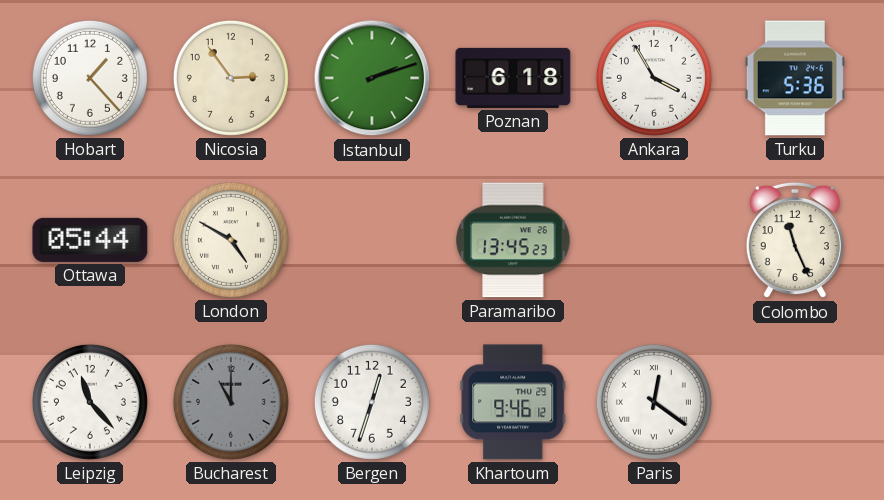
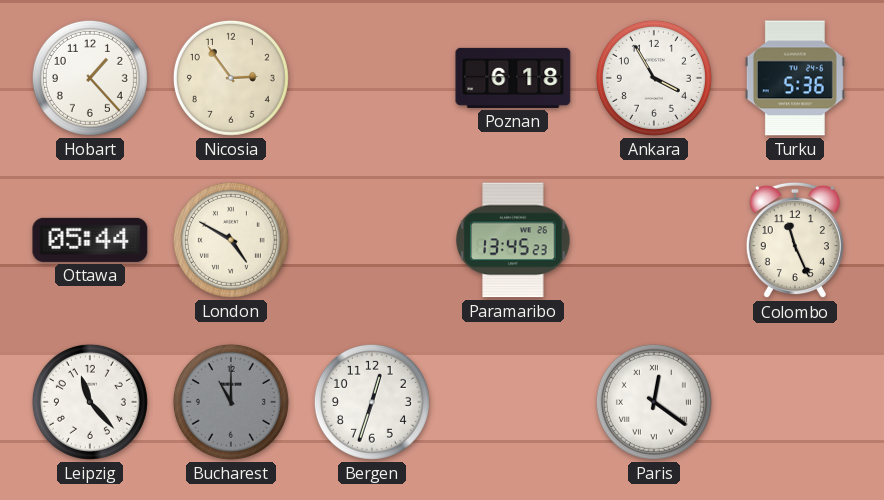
Istanbul: 2:12 -> none (372, 78)
Khartoum: 9:46 -> none (513, 402)
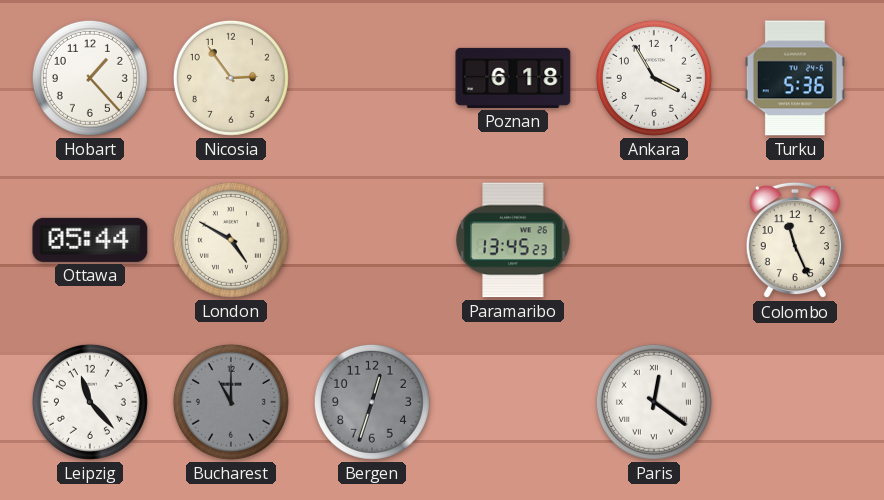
Bergen dial: white -> grey (372, 402)
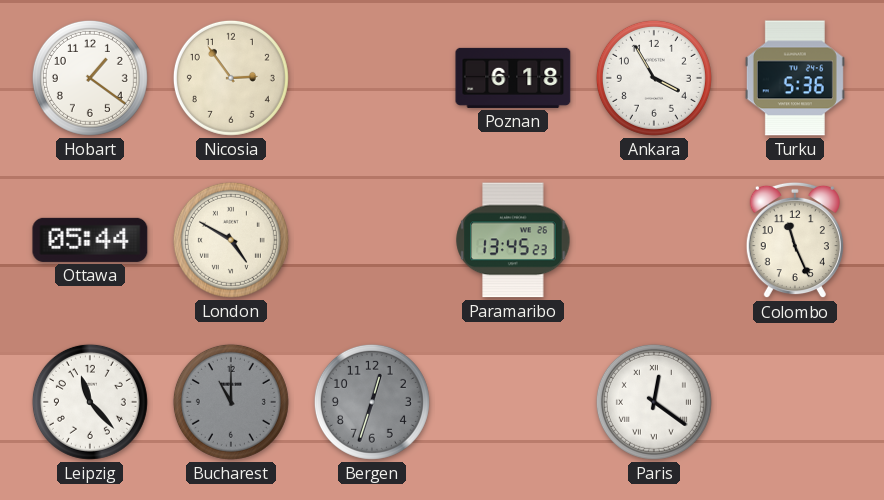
Hobart: 1:23 -> 1:21 (90, 78)
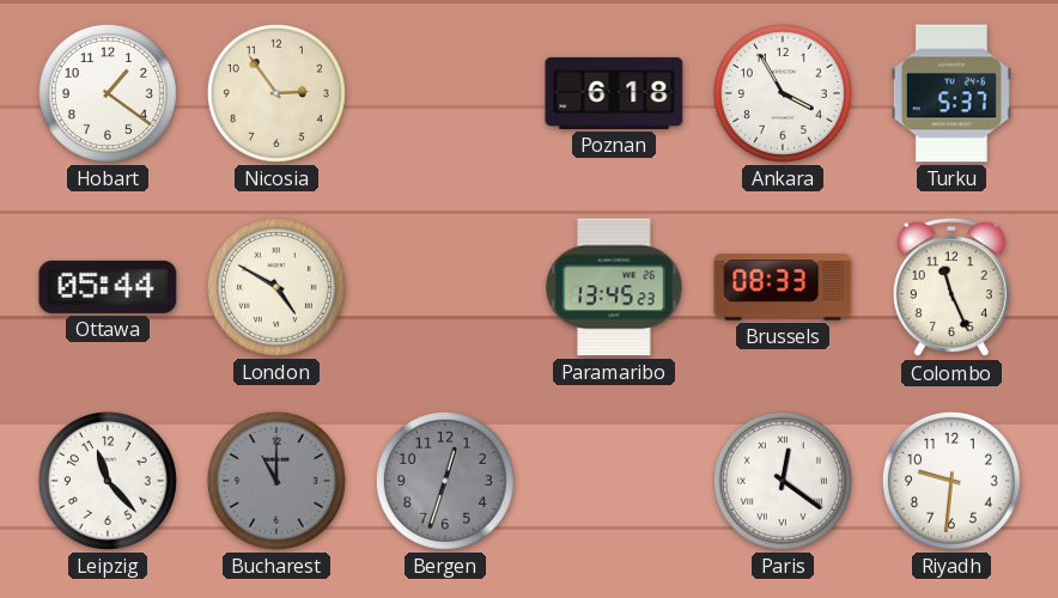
Turku: 5:36 -> 5:37 (951, 93)
Brussels: none -> 08:33 (783, 287)
Riyadh: none -> 9:31 (951, 481)
